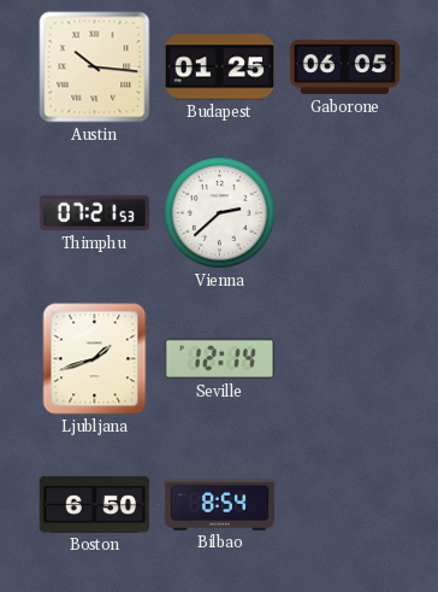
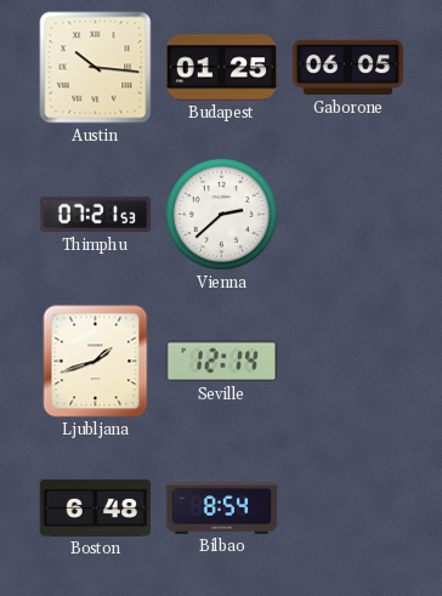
Boston: 6:50 -> 6:48 (96, 507)
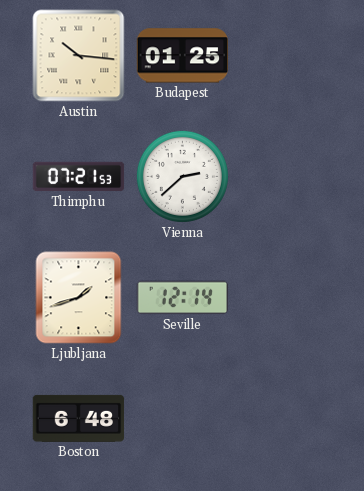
Gaborone: 06:05 -> none (348, 68)
Bilbao: 8:54 -> none (222, 509)
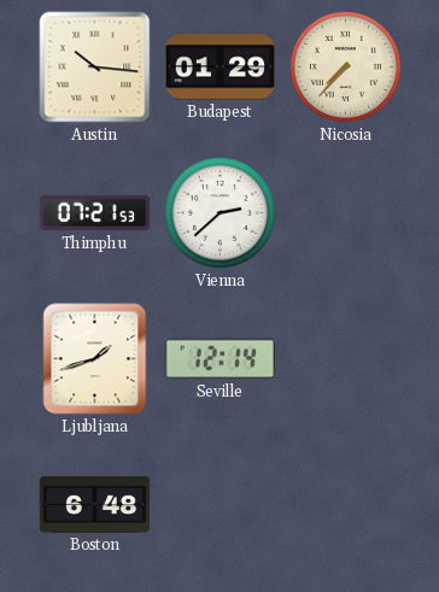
Budapest: 01:25 -> 01:29 (221, 68)
Nicosia: none -> 7:37 (345, 66)
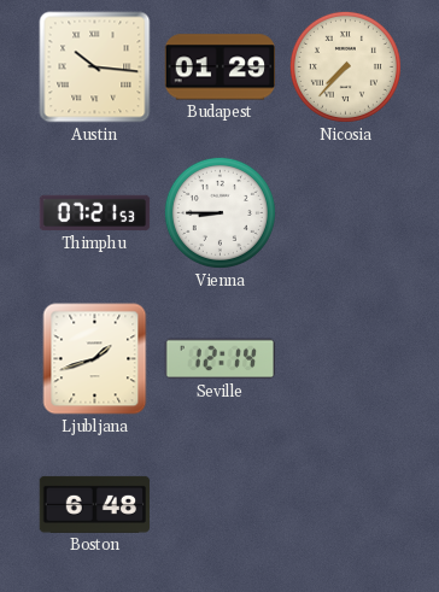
Vienna: 2:38 -> 8:45 (219, 212)
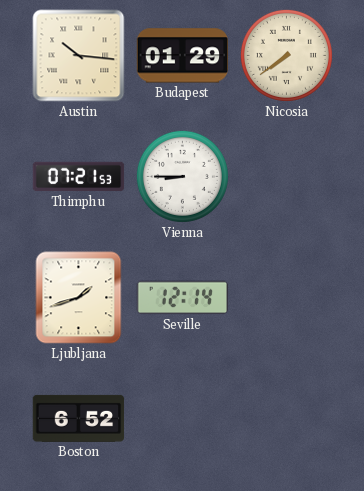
Nicosia: 7:37 -> 7:39 (286, 55)
Boston: 6:48 -> 6:52 (79, 418)
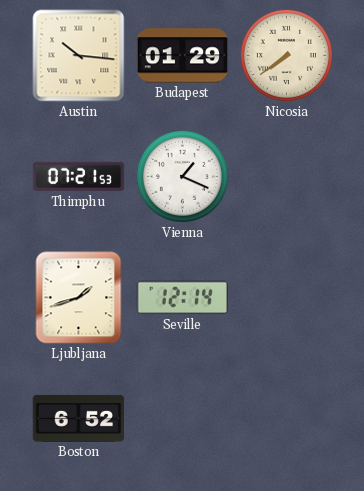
Vienna: 8:45 -> 1:19 (182, 176)
